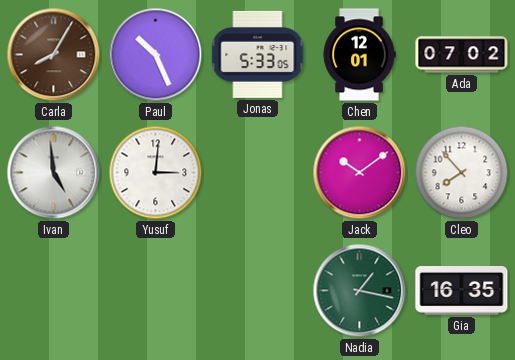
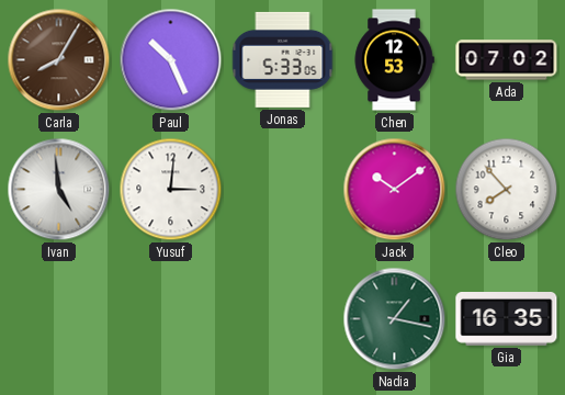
Chen: 12:01 -> 12:53 (394, 60)
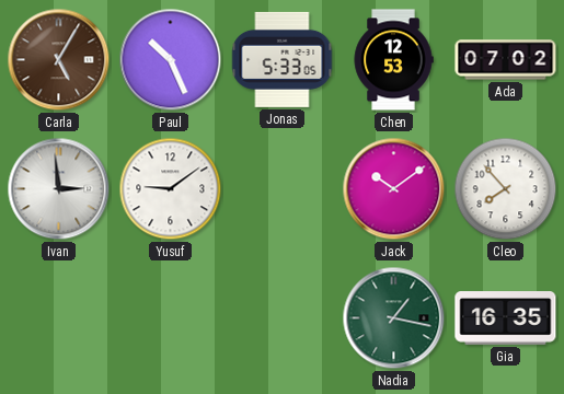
Carla: 8:05 -> 5:05 (59, 60)
Ivan: 4:59 -> 2:59 (59, 189)
Yusuf: 3:01 -> 9:09 (171, 189)
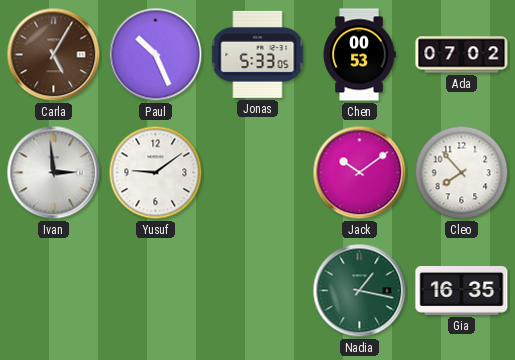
Chen: 12:53 -> 00:53 (359, 55)
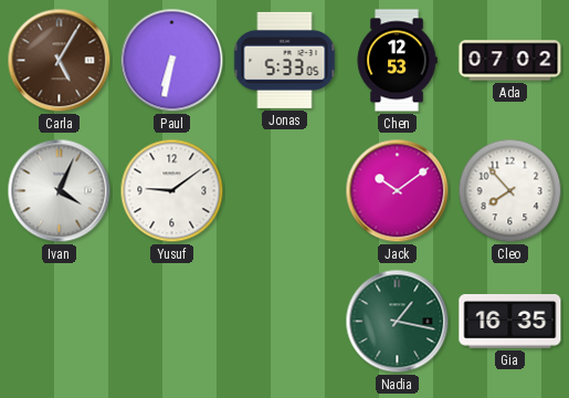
Paul: 10:26 -> 6:32 (172, 61)
Chen: 00:53 -> 12:53 (397, 61)
Ivan: 2:59 -> 4:04 (60, 191)
